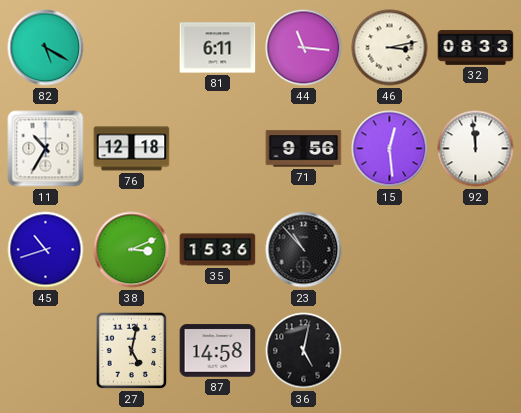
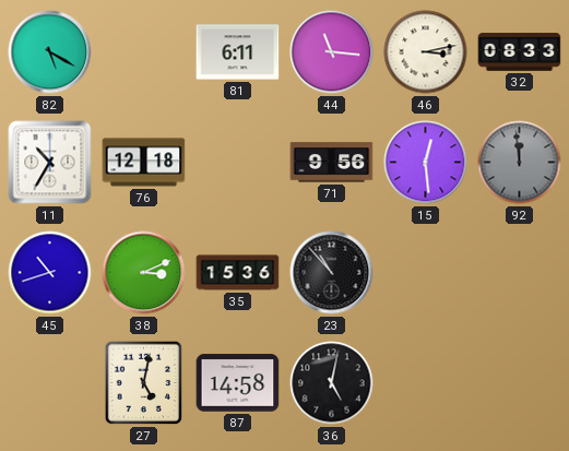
92 dial: white -> grey (520, 163)
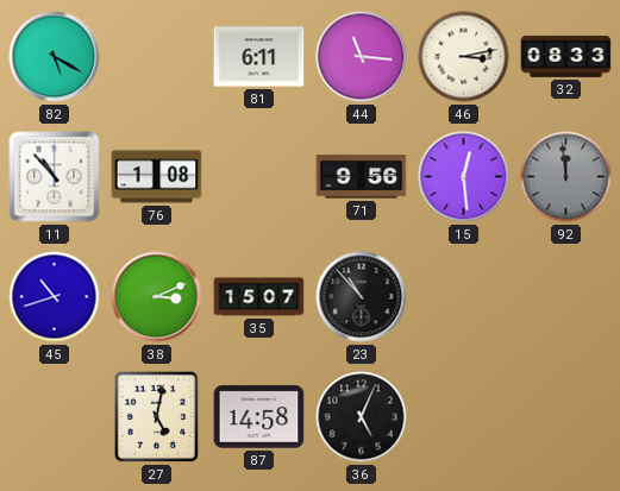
11: 10:35 -> 10:53 (55, 177)
76: 12:18 -> 1:08 (157, 177)
35: 15:36 -> 15:07 (259, 297)
36: 5:02 -> 5:04 (362, 417)
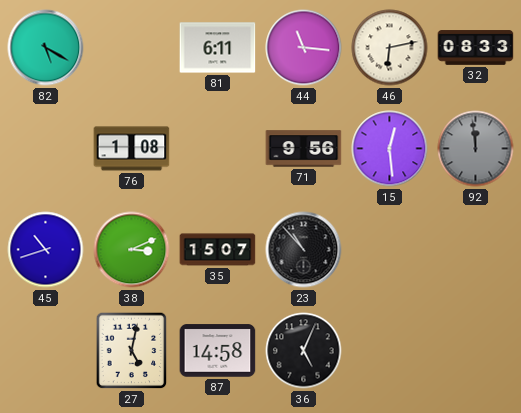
46: 3:13 -> 6:13 (390, 48)
11: 10:53 -> none (55, 177)
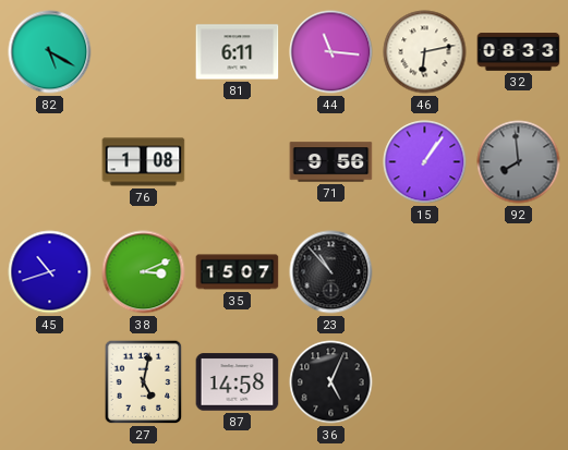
15: 12:29 -> 1:06 (425, 162)
92: 11:59 -> 7:59 (519, 162)
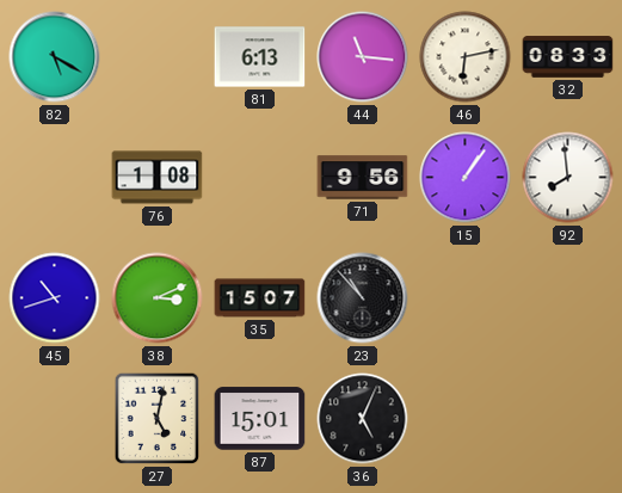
81: 6:11 -> 6:13 (260, 57)
92 dial: grey -> white (568, 178)
87: 14:58 -> 15:01 (260, 419)
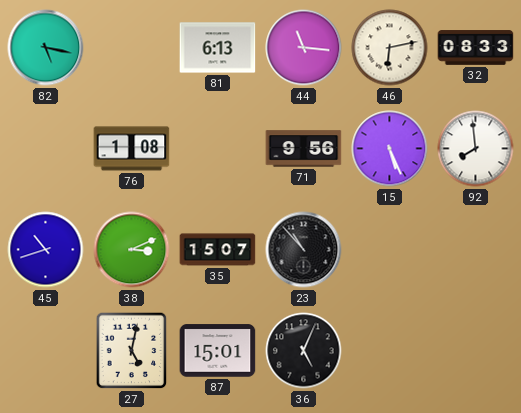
82: 5:20 -> 5:17 (46, 48)
15: 1:06 -> 5:26 (390, 149)
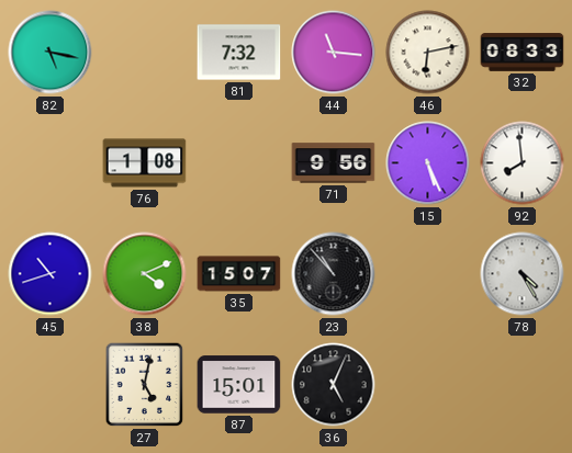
81: 6:13 -> 7:32 (239, 53)
38: 3:11 -> 4:11 (145, 274)
78: none -> 4:25 (523, 274)
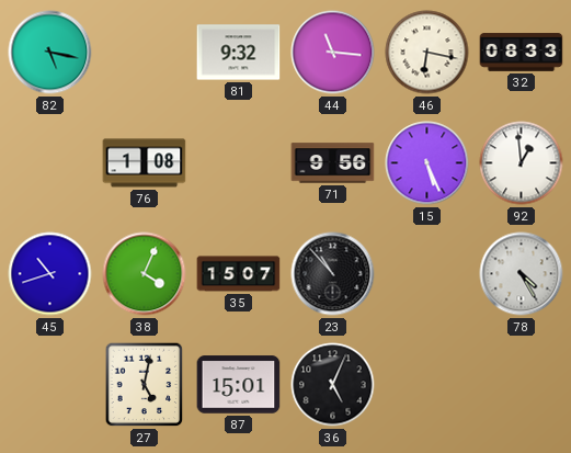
81: 7:32 -> 9:32 (239, 53)
46: 6:13 -> 6:17 (427, 53)
92: 7:59 -> 12:59 (522, 163)
38: 4:11 -> 4:04 (145, 274)
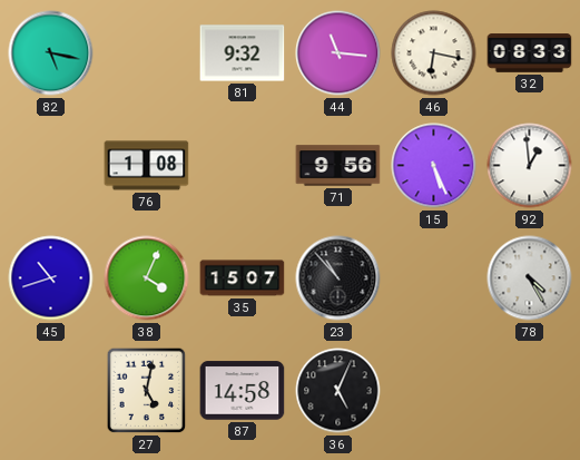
87: 15:01 -> 14:58 (243, 391)
